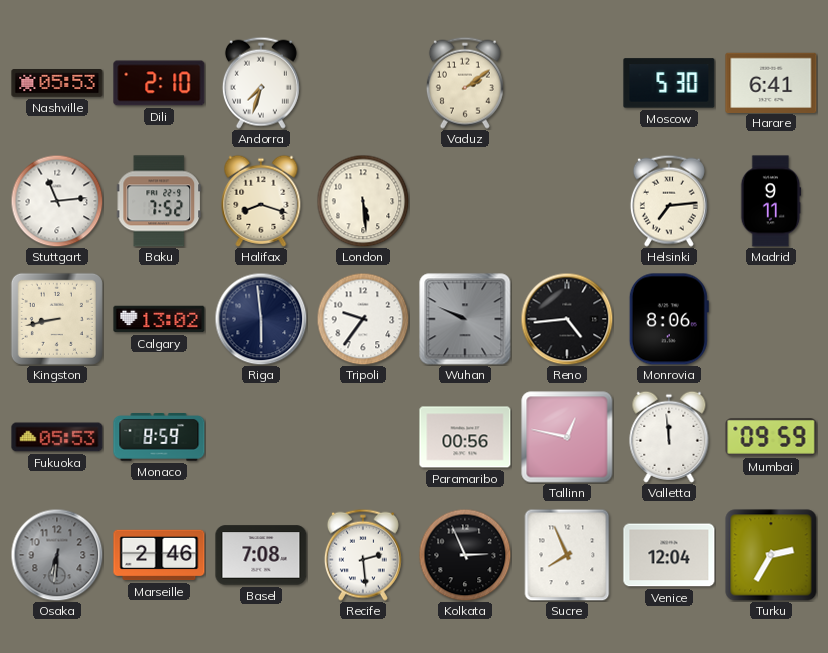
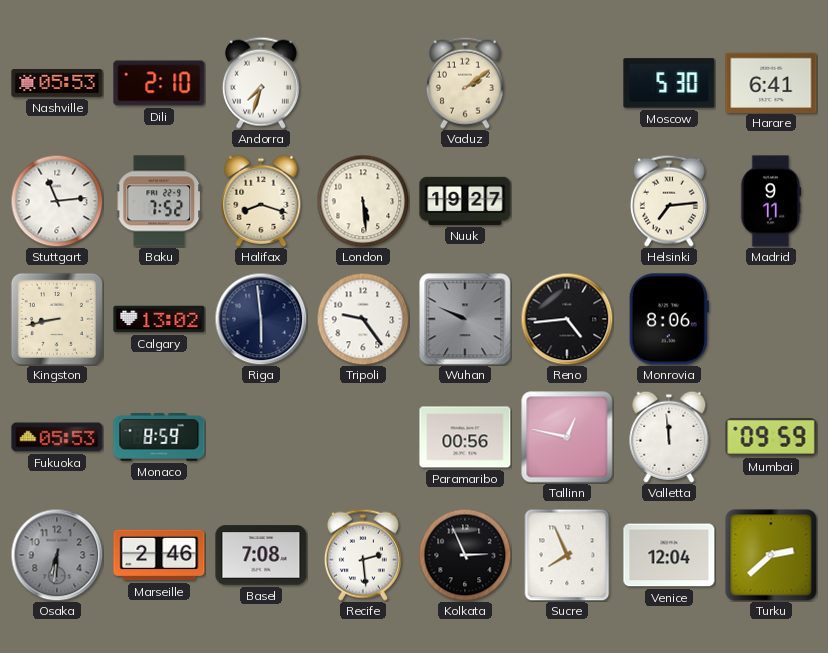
Nuuk: none -> 19:27 (465, 201)
Tripoli: 9:36 -> 9:24 (363, 319)
Turku: 2:35 -> 2:38 (771, 555)
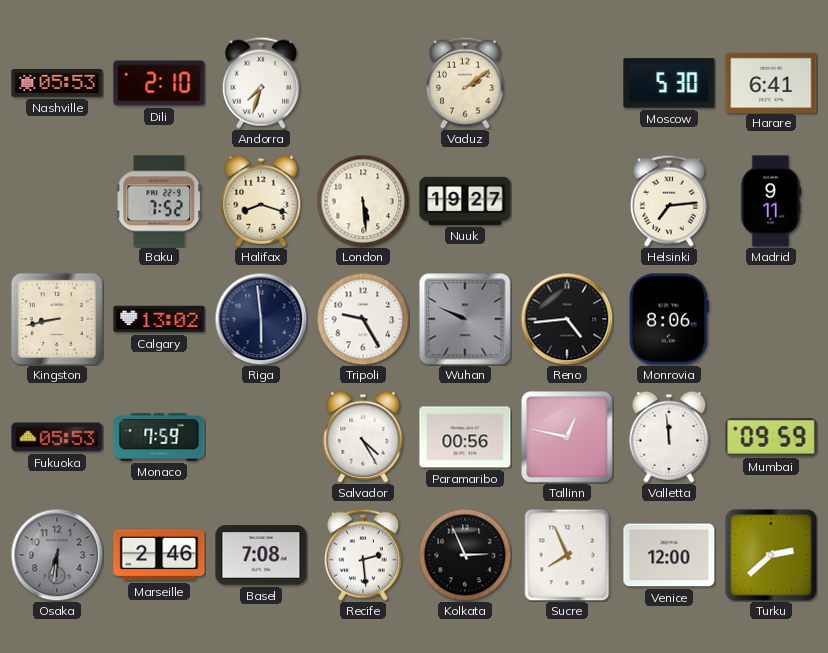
Stuttgart: 11:14 -> none (57, 201)
Tripoli: 9:24 -> 9:25 (363, 319)
Monaco: 8:59 -> 7:59 (159, 438)
Salvador: none -> 4:25 (363, 437)
Venice: 12:04 -> 12:00 (669, 555)
